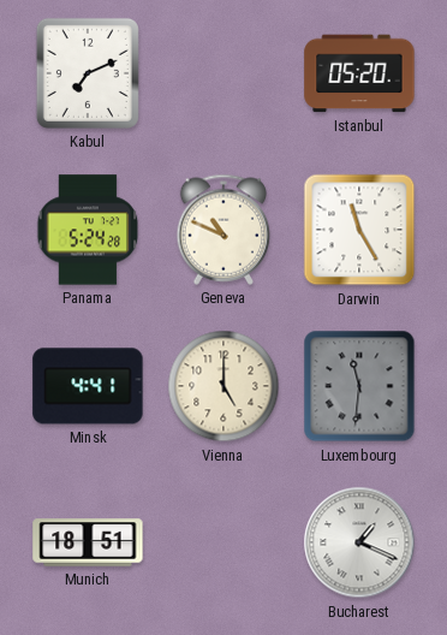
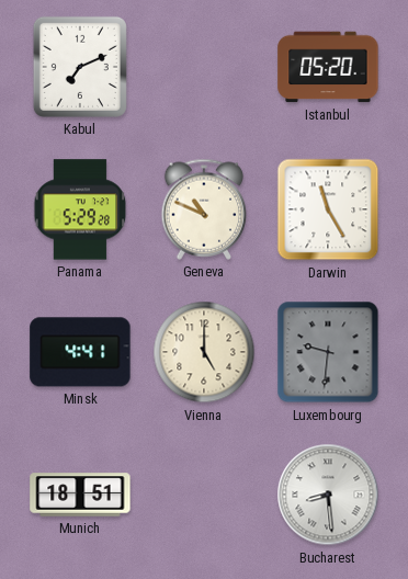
Panama: 5:24 -> 5:29 (80, 209)
Luxembourg: 11:31 -> 9:31 (328, 352)
Bucharest: 1:19 -> 8:29 (328, 495)
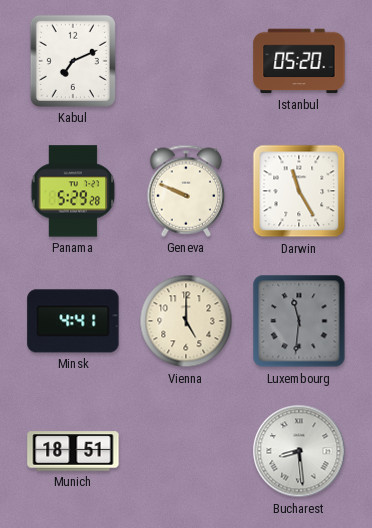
Geneva: 10:49 -> 9:49 (186, 191)
Luxembourg: 9:31 -> 11:31 (299, 321)
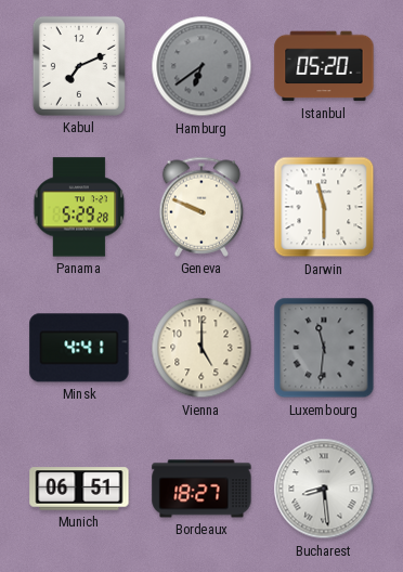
Hamburg: none -> 6:39 (201, 66)
Darwin: 11:25 -> 11:30 (324, 207)
Munich: 18:51 -> 06:51 (79, 489)
Bordeaux: none -> 18:27 (201, 489)
